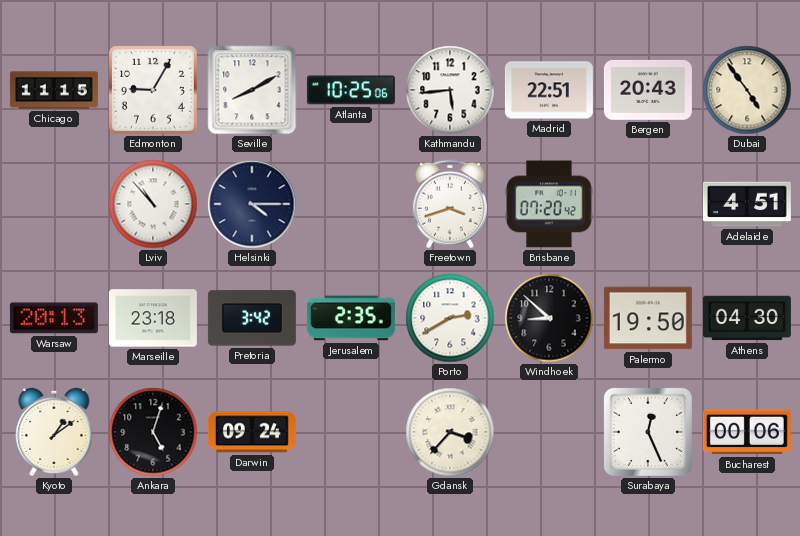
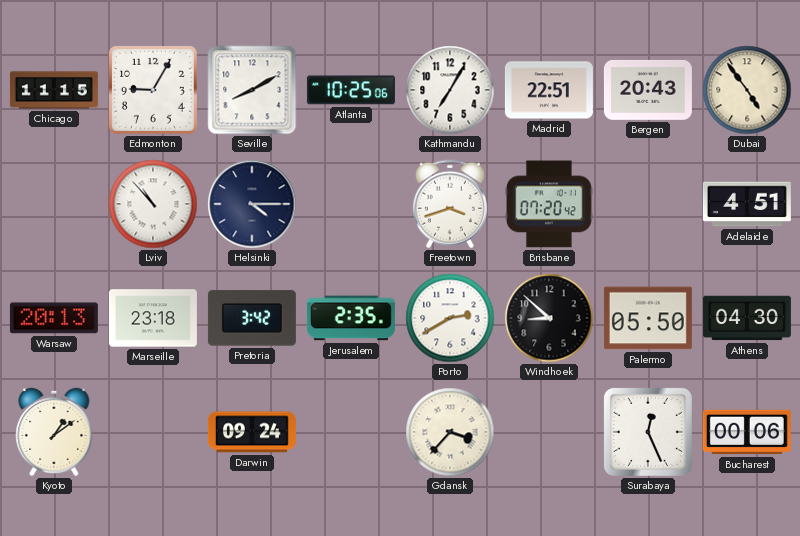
Kathmandu: 5:44 -> 7:05 (450, 90)
Palermo: 19:50 -> 05:50 (648, 318)
Ankara: 5:03 -> none (153, 432)
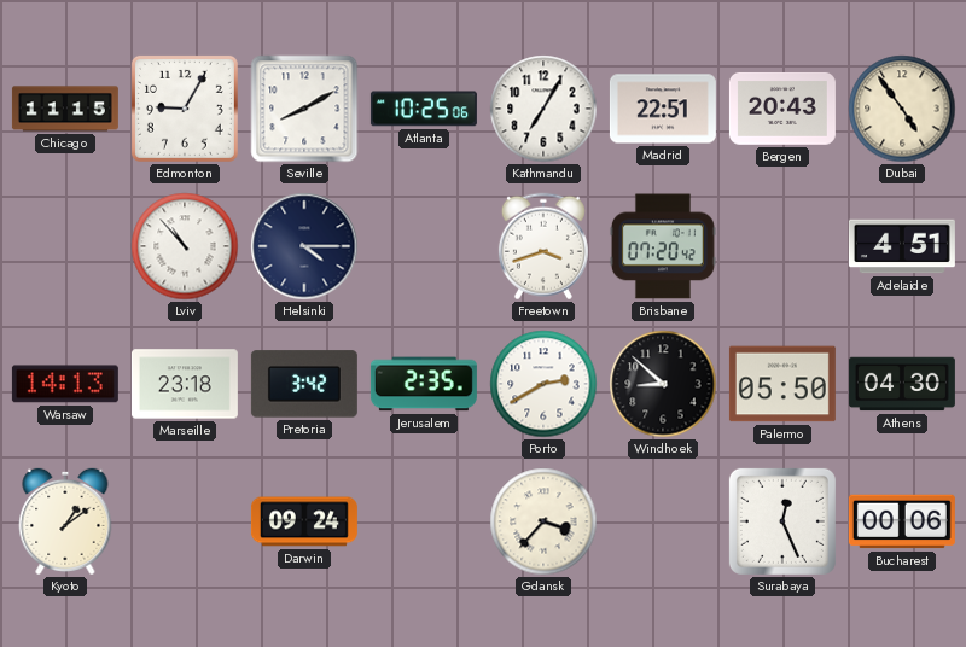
Warsaw: 20:13 -> 14:13 (65, 384)
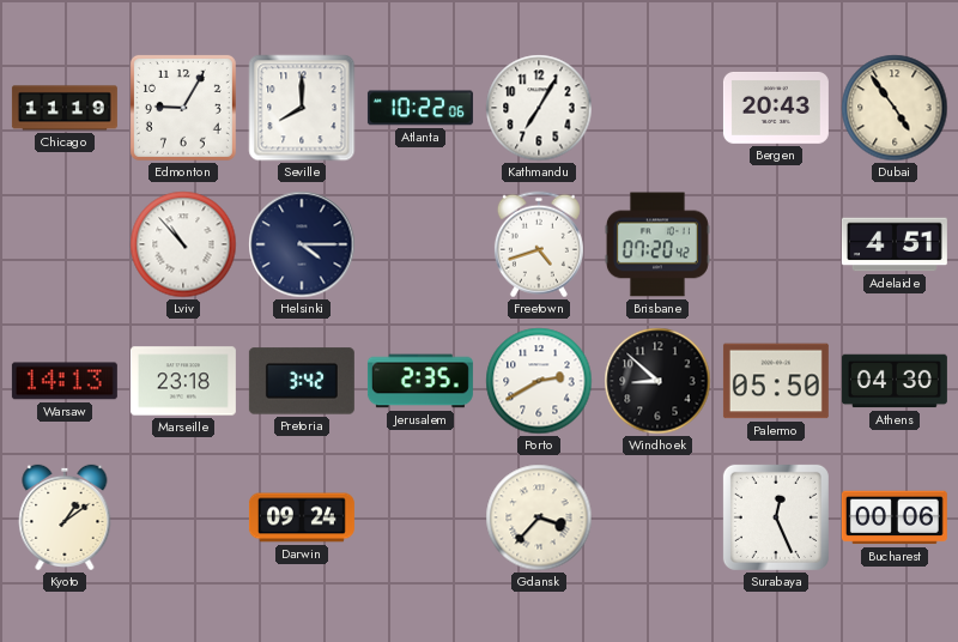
Chicago: 11:15 -> 11:19 (65, 108)
Seville: 8:10 -> 8:00 (302, 108)
Atlanta: 10:25 -> 10:22 (420, 108)
Madrid: 22:51 -> none (663, 109)
Freetown: 3:42 -> 4:42 (539, 244)
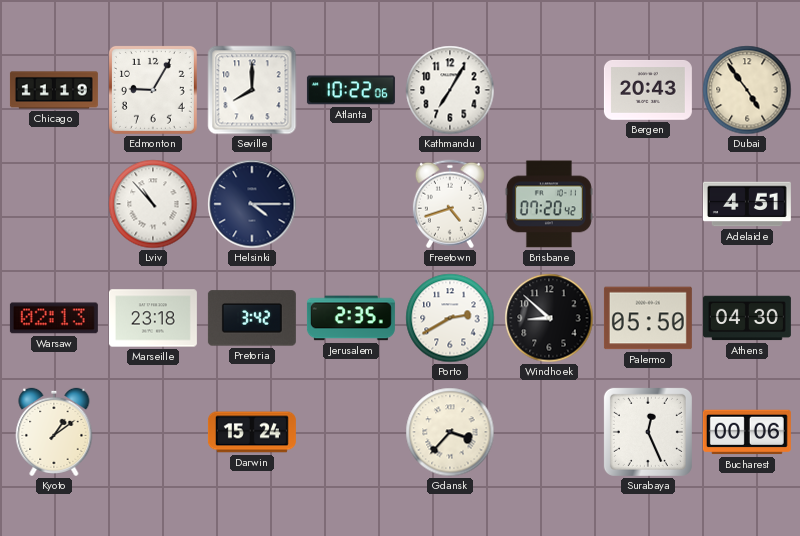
Warsaw: 14:13 -> 02:13 (54, 318)
Darwin: 09:24 -> 15:24 (252, 432)
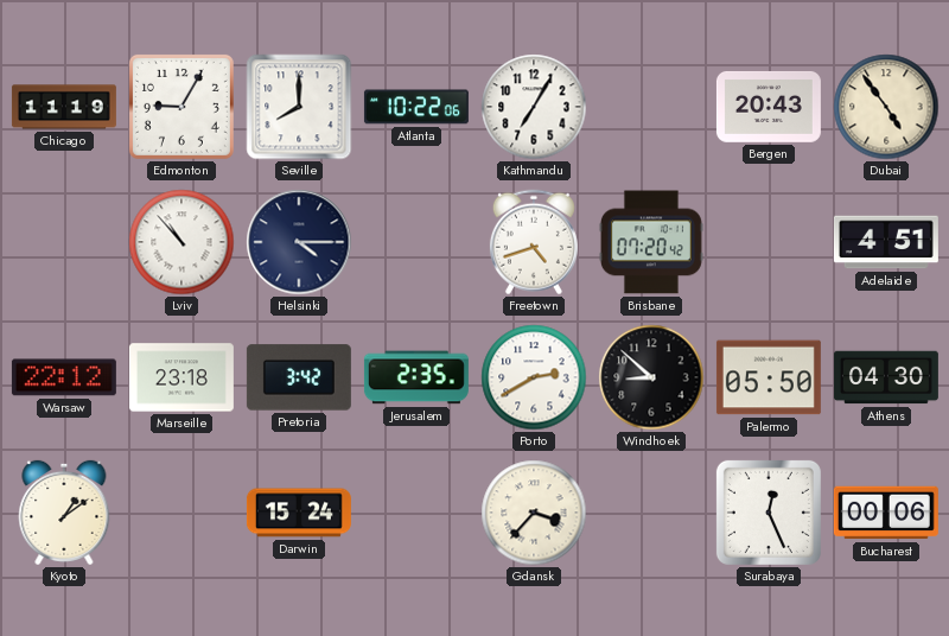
Warsaw: 02:13 -> 22:12 (64, 377)
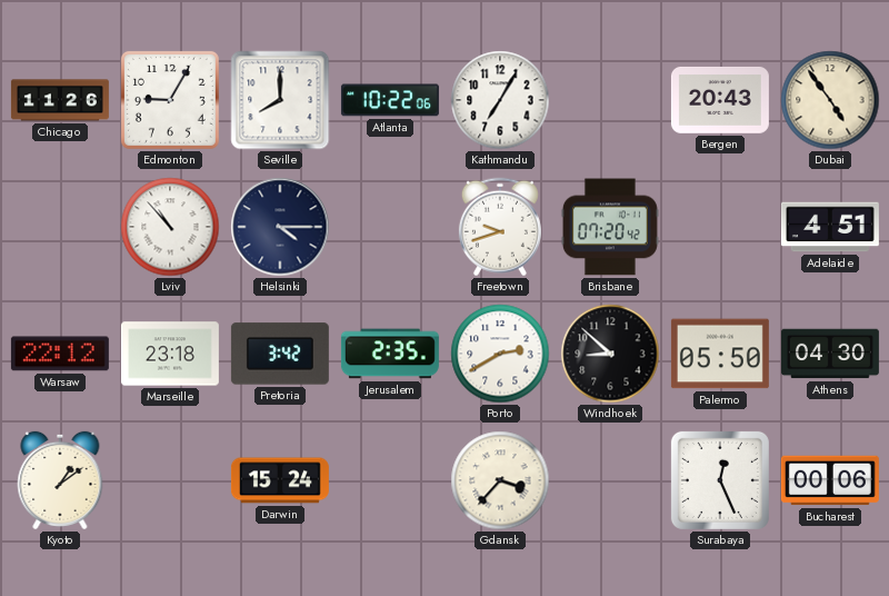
Chicago: 11:19 -> 11:26 (60, 100)
Freetown: 4:42 -> 9:42 (500, 227)
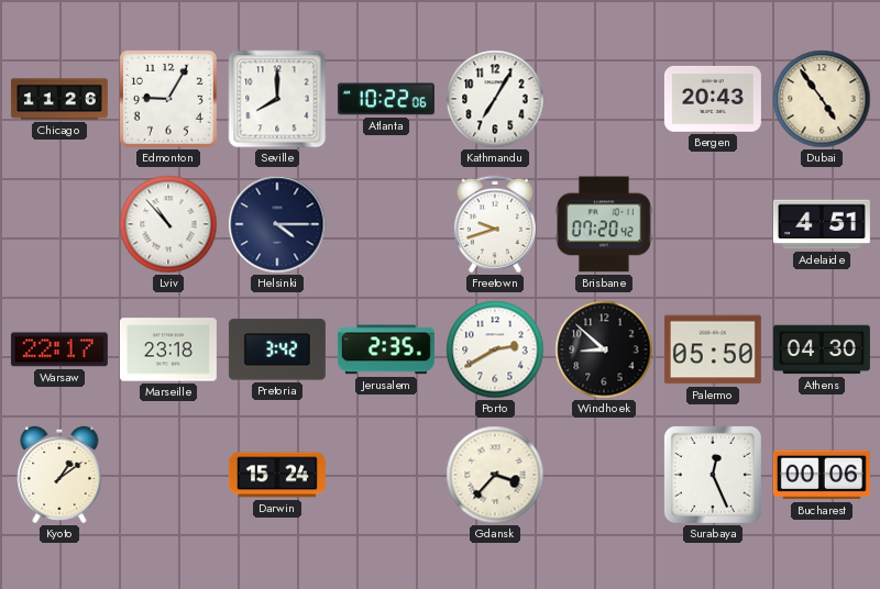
Warsaw: 22:12 -> 22:17 (59, 349)
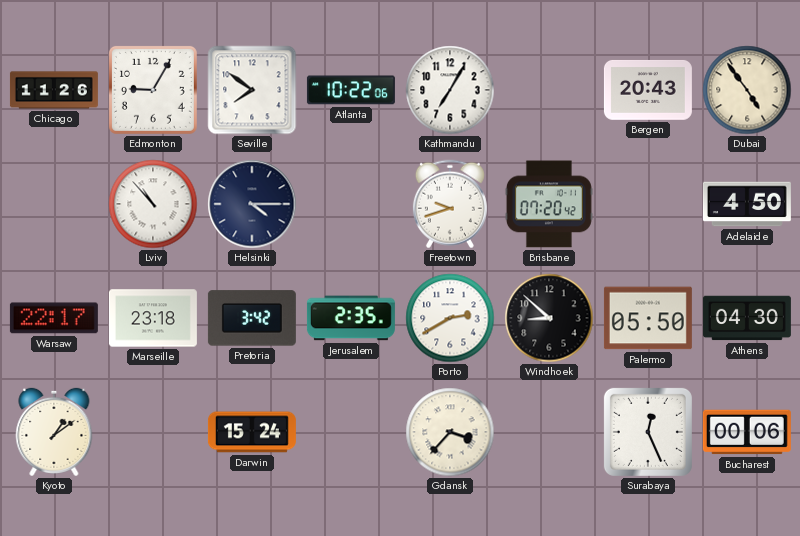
Seville: 8:00 -> 7:51 (252, 90)
Adelaide: 4:51 -> 4:50 (747, 204)
